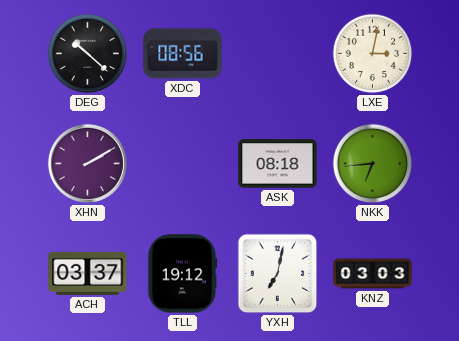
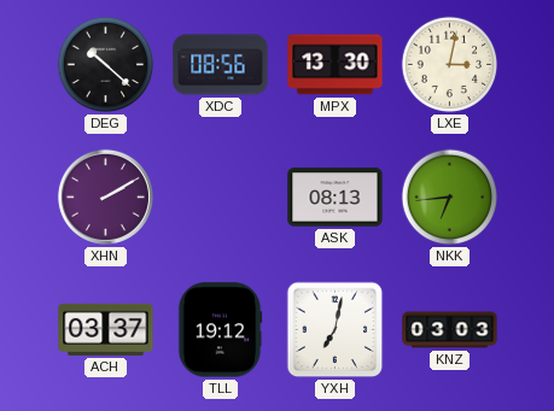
MPX: none -> 13:30 (336, 65)
ASK: 08:18 -> 08:13 (336, 198)
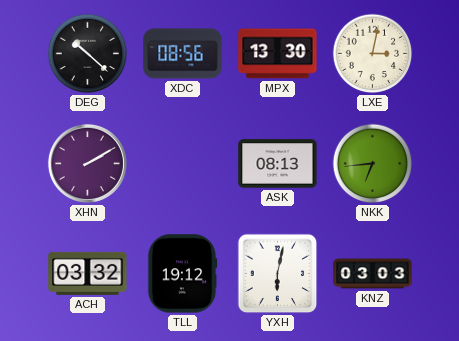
ACH: 03:37 -> 03:32 (88, 273)
YXH: 7:02 -> 6:02 (278, 274)
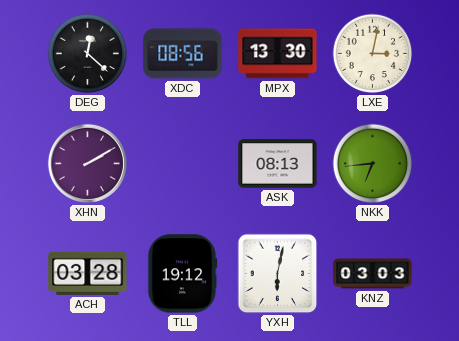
DEG: 10:22 -> 12:22 (88, 54)
ACH: 03:32 -> 03:28 (88, 273)
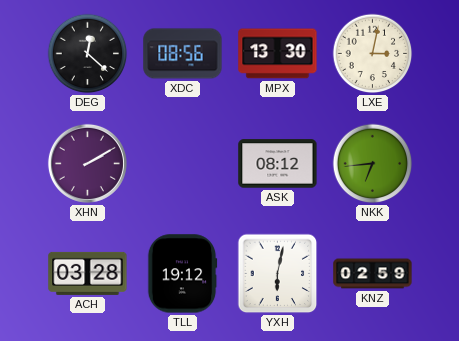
ASK: 08:13 -> 08:12 (278, 164)
KNZ: 03:03 -> 02:59 (373, 274)
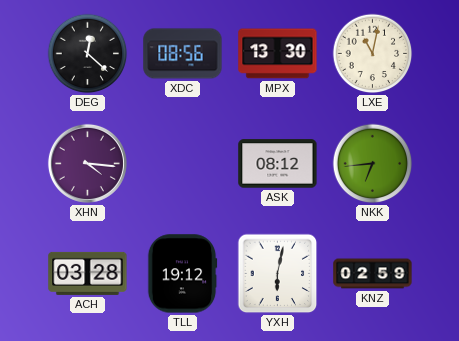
LXE: 3:02 -> 11:02 (373, 54)
XHN: 2:10 -> 4:16 (87, 163)
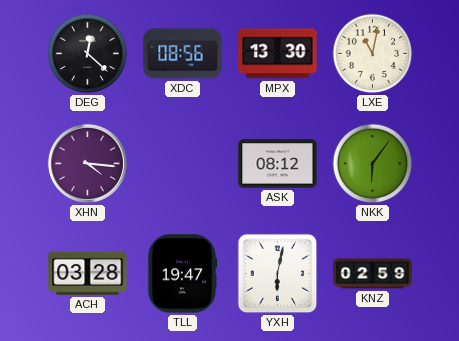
NKK: 6:44 -> 6:06 (373, 164)
TLL: 19:12 -> 19:47 (182, 274)
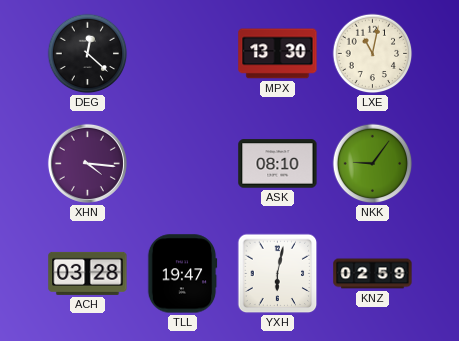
XDC: 08:56 -> none (183, 54)
ASK: 08:12 -> 08:10 (278, 164)
NKK: 6:06 -> 9:06 (373, 164)
